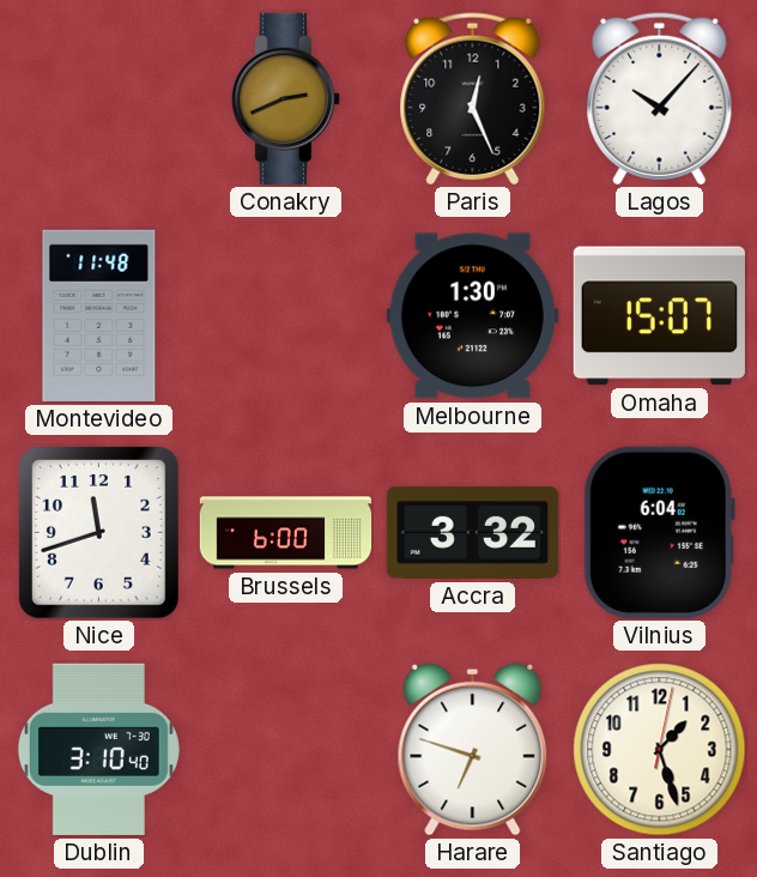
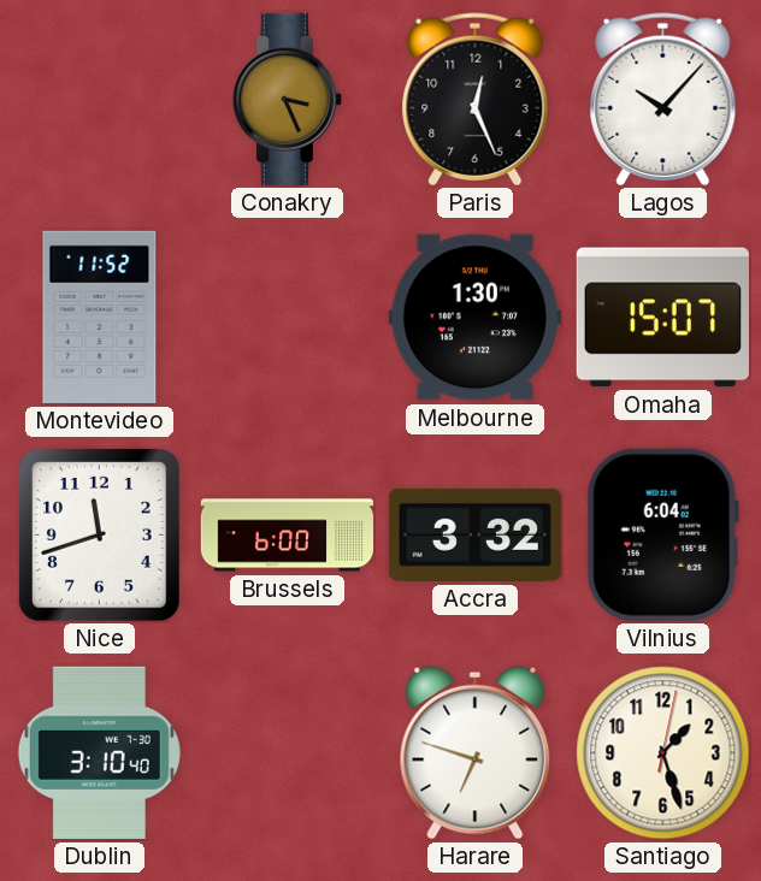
Conakry: 2:41 -> 3:26 (287, 99)
Montevideo: 11:48 -> 11:52 (100, 317)
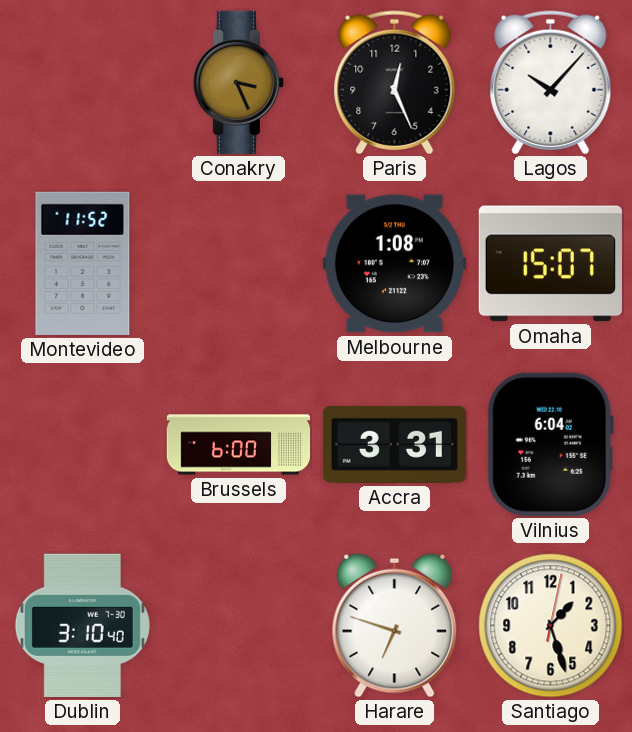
Melbourne: 1:30 -> 1:08 (394, 264)
Nice: 11:42 -> none (100, 536)
Accra: 3:32 -> 3:31 (394, 444)
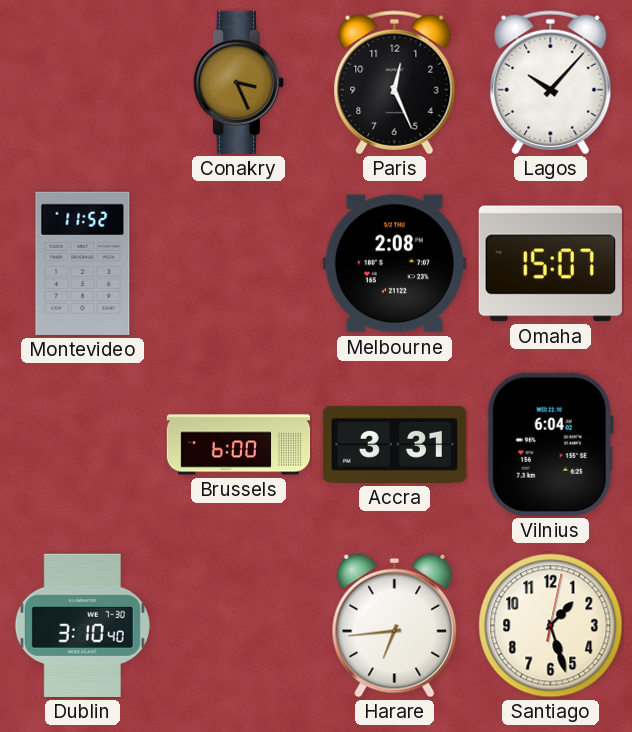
Melbourne: 1:08 -> 2:08 (394, 264)
Harare: 6:48 -> 6:44 (395, 625)
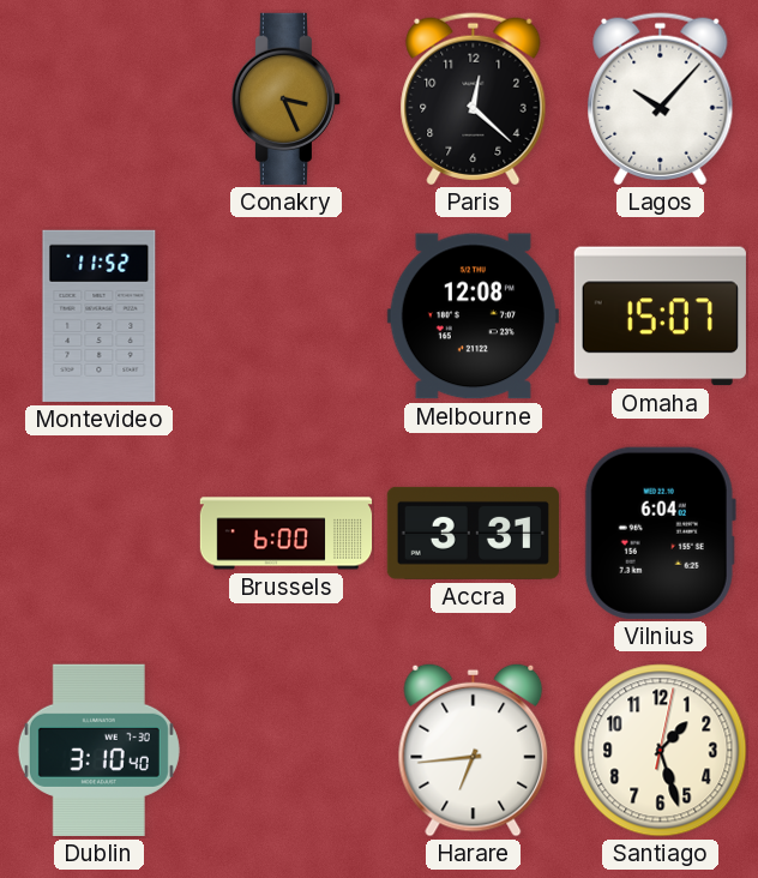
Paris: 12:26 -> 12:22 (474, 100)
Melbourne: 2:08 -> 12:08 (473, 317)
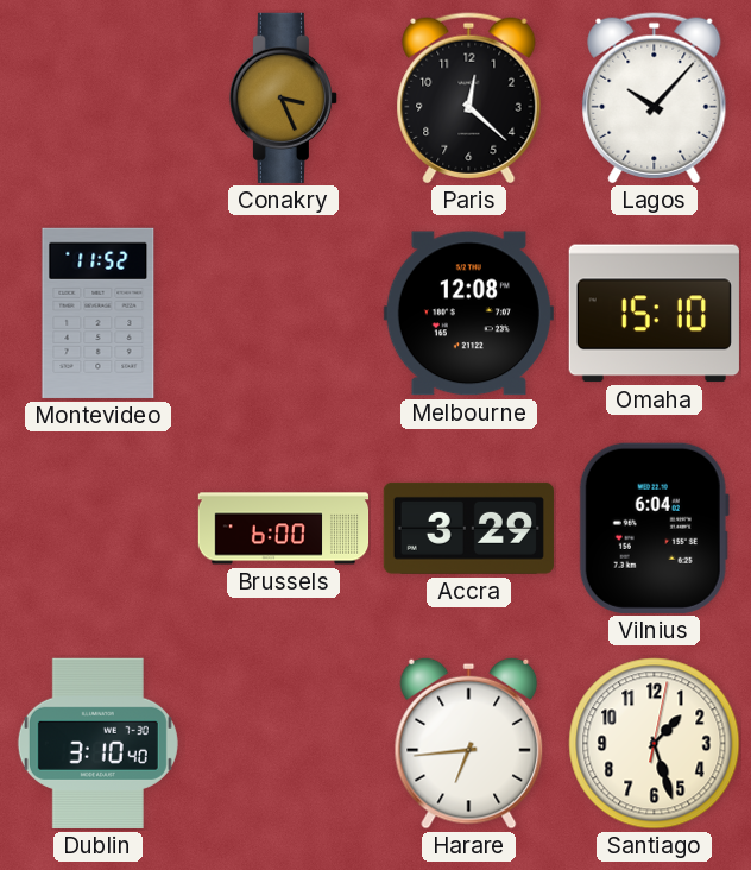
Omaha: 15:07 -> 15:10 (654, 314)
Accra: 3:31 -> 3:29 (468, 528)
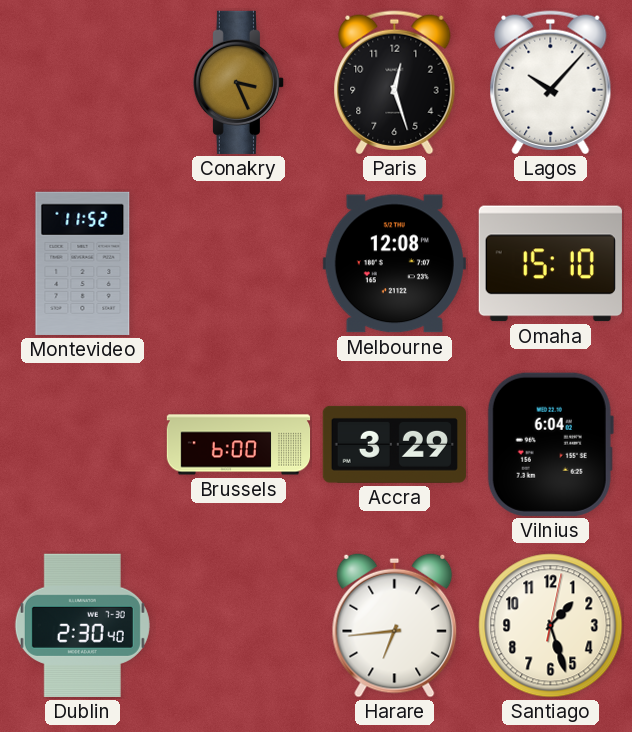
Paris: 12:22 -> 12:27 (395, 83)
Dublin: 3:10 -> 2:30 (82, 625)
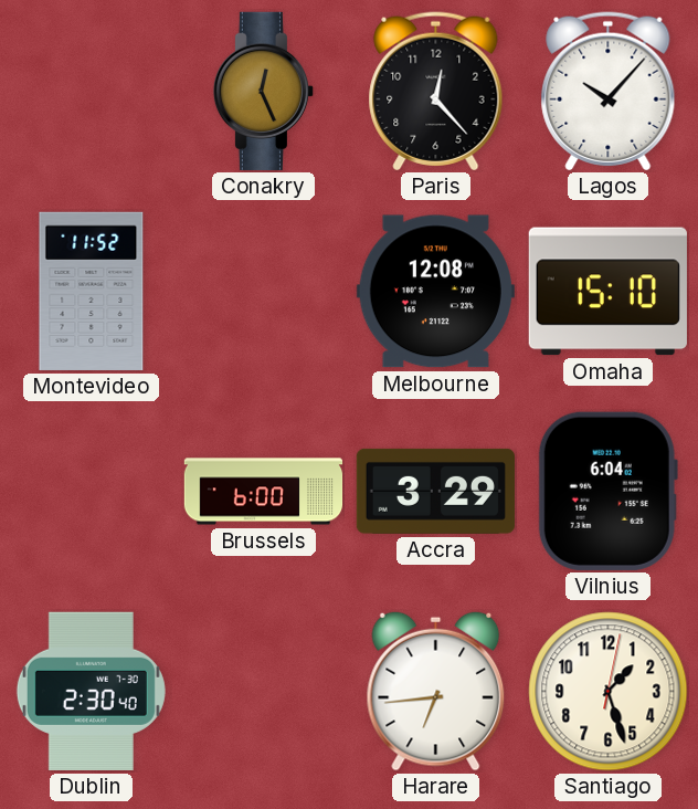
Conakry: 3:26 -> 12:26 (263, 91)
Paris: 12:27 -> 12:23 (436, 92)
